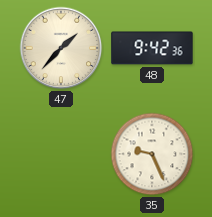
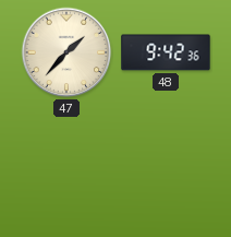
35: 9:26 -> none (152, 154)
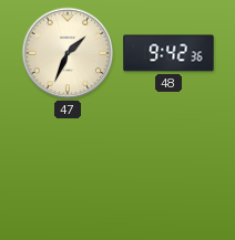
47: 1:37 -> 1:34 (68, 53)
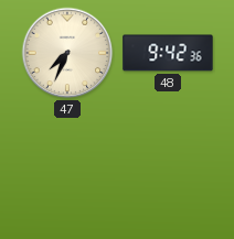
47: 1:34 -> 7:34 (67, 53)
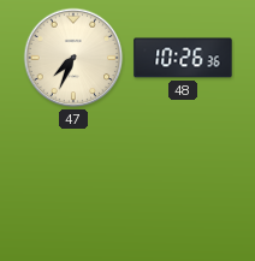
48: 9:42 -> 10:26 (183, 58)
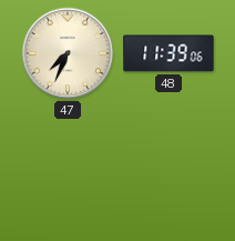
48: 10:26 -> 11:39 (168, 53)
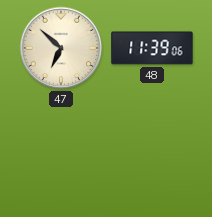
47: 7:34 -> 6:52 (61, 48)
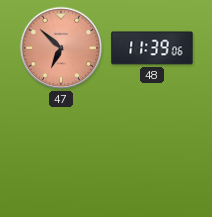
47 dial: cream -> salmon (61, 48)
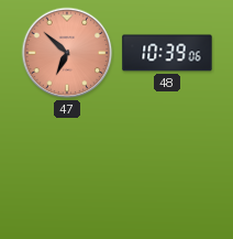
48: 11:39 -> 10:39 (167, 53)
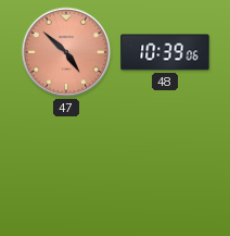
47: 6:52 -> 4:52 (66, 52)
